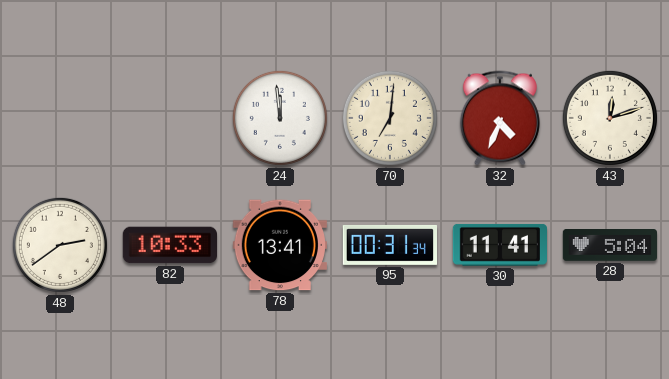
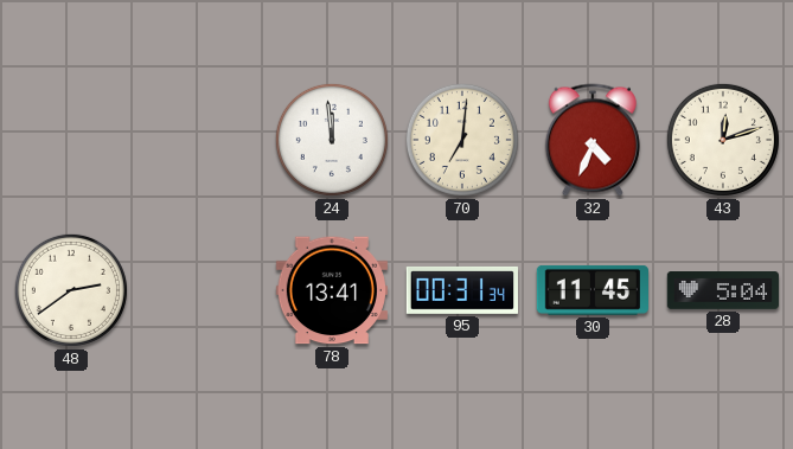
82: 10:33 -> none (169, 245)
30: 11:41 -> 11:45 (591, 290)
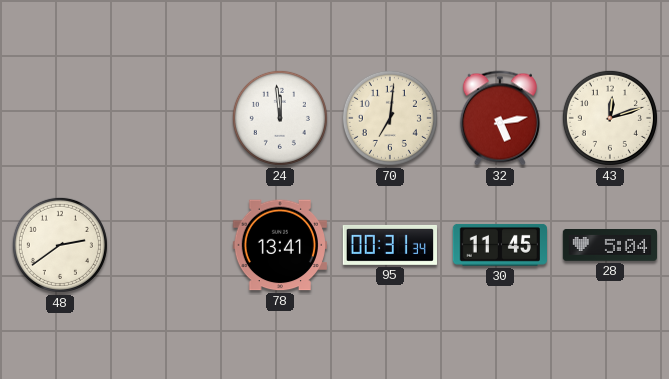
32: 4:34 -> 5:13 (500, 118)
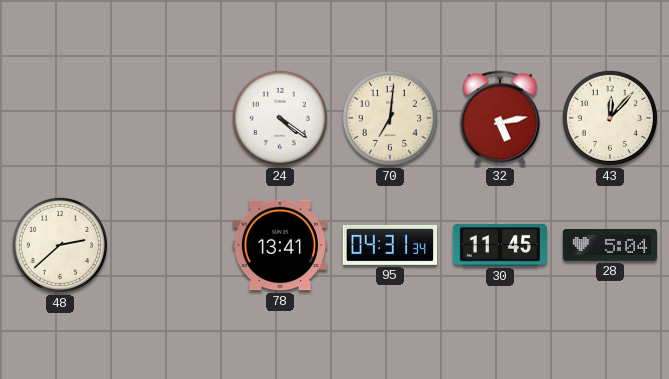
24: 11:59 -> 4:21 (280, 118)
43: 12:12 -> 12:07 (610, 118)
48: 2:39 -> 2:38 (60, 245)
95: 00:31 -> 04:31 (389, 245)
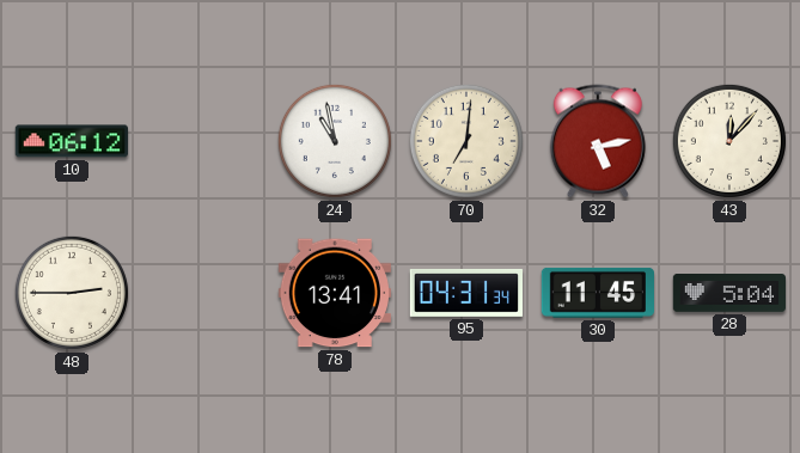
10: none -> 06:12 (71, 141)
24: 4:21 -> 10:58 (335, 141)
48: 2:38 -> 2:45 (72, 293)
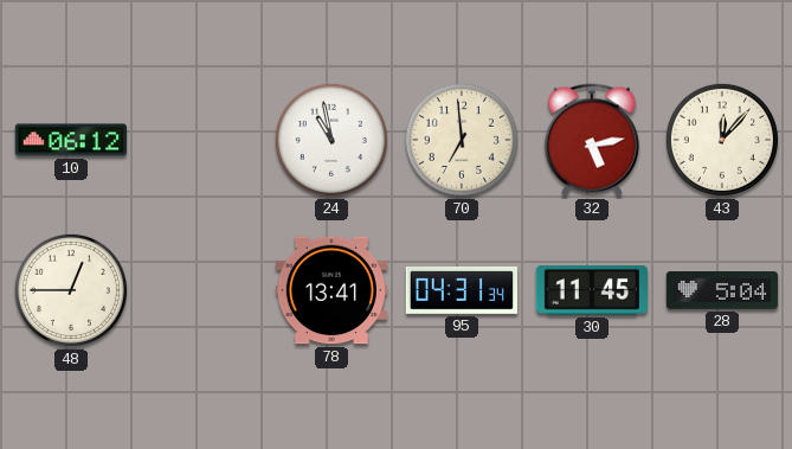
70: 7:01 -> 6:59 (462, 140)
48: 2:45 -> 12:45 (71, 290)
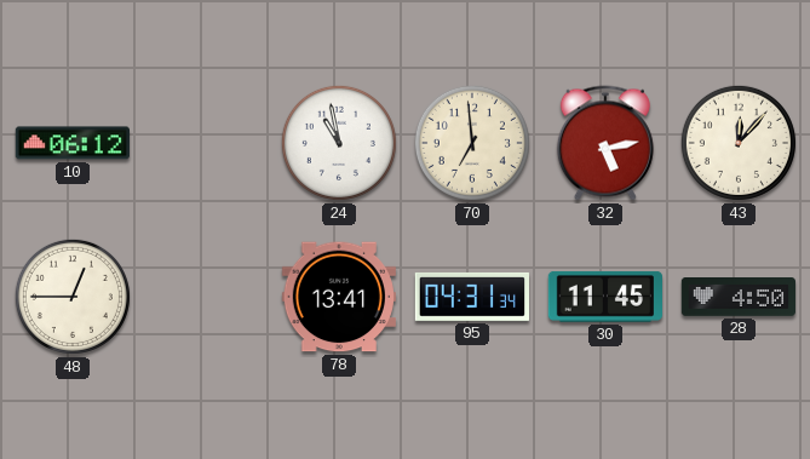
28: 5:04 -> 4:50 (739, 297)
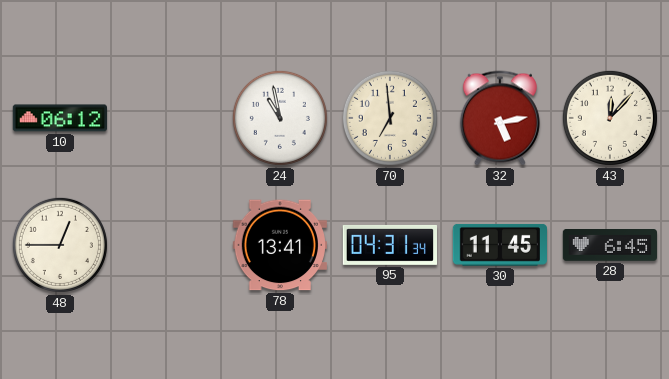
28: 4:50 -> 6:45 (610, 245)
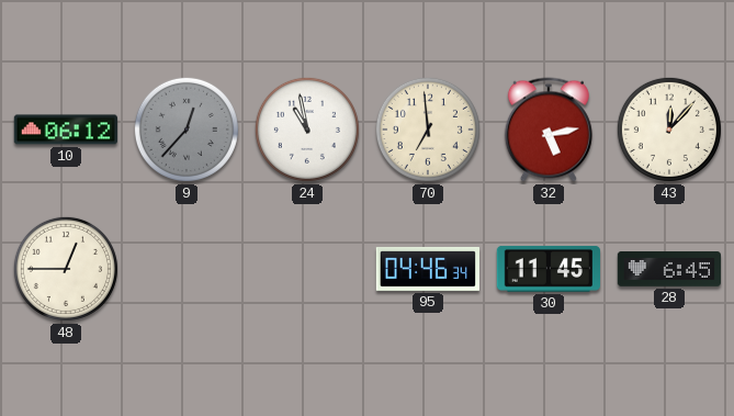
9: none -> 12:37 (187, 130)
78: 13:41 -> none (280, 245)
95: 04:31 -> 04:46 (427, 269)
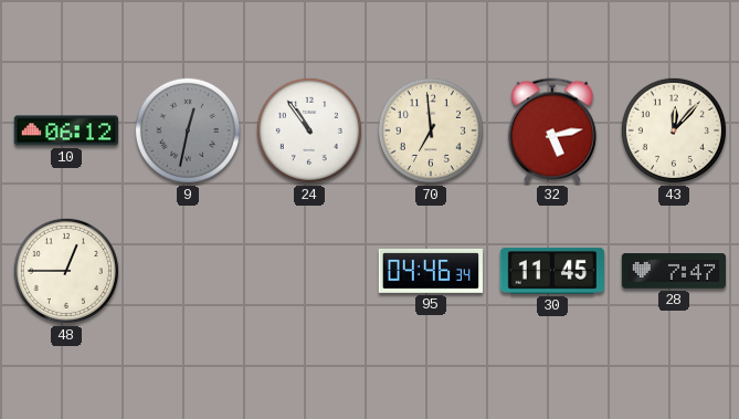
9: 12:37 -> 12:32 (188, 130)
24: 10:58 -> 10:54 (309, 130)
28: 6:45 -> 7:47 (674, 271)
